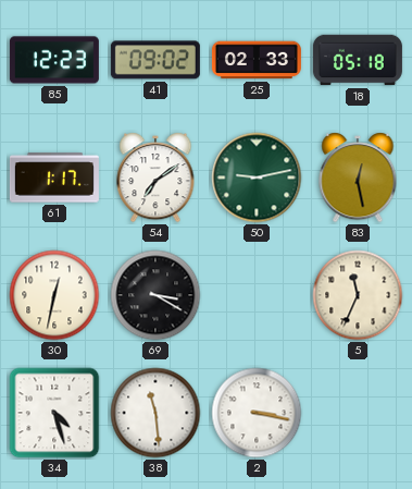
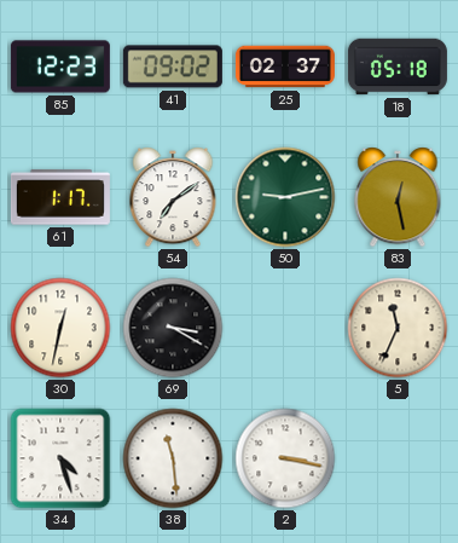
25: 02:33 -> 02:37 (285, 67)
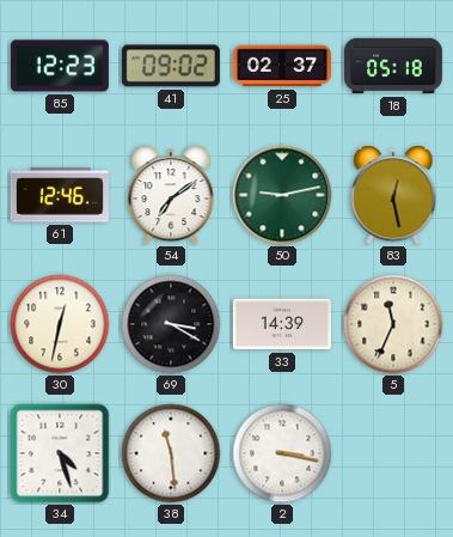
61: 1:17 -> 12:46 (60, 195)
33: none -> 14:39 (282, 324)
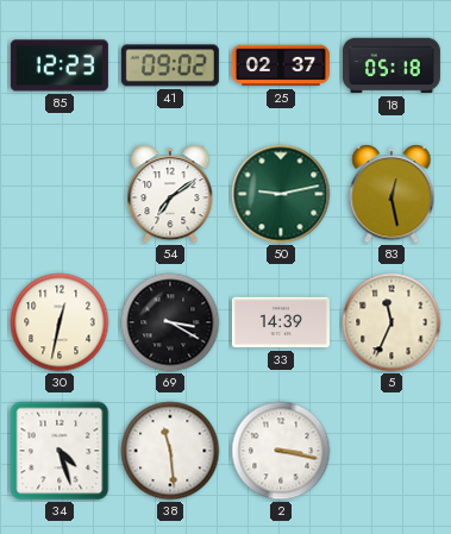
61: 12:46 -> none (60, 195)
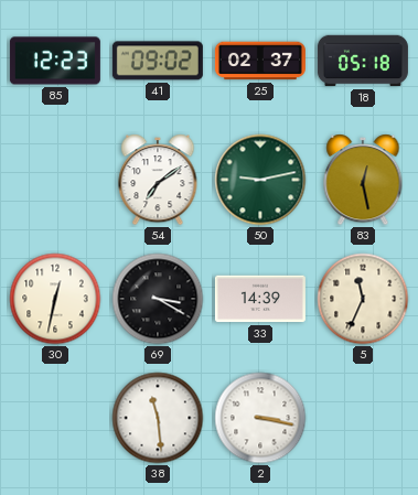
34: 4:27 -> none (59, 451)
